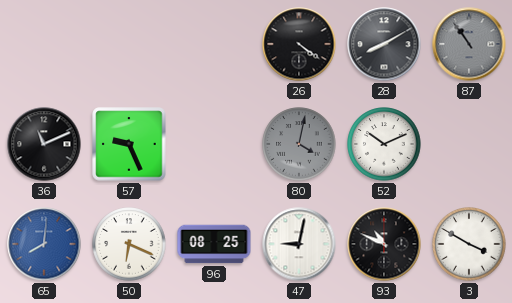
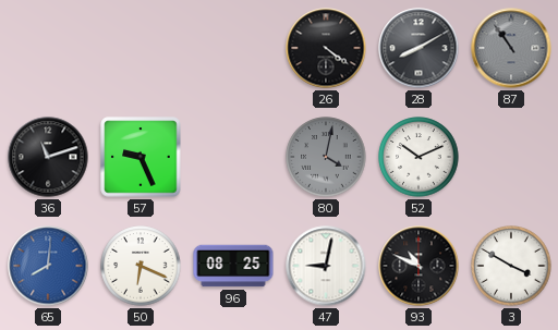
36: 11:11 -> 11:12 (48, 157)
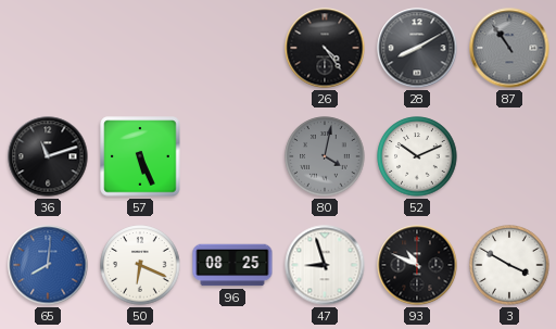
26: 4:21 -> 4:24 (325, 48)
57: 9:26 -> 5:26 (140, 156)
47: 9:02 -> 8:57 (325, 265)
